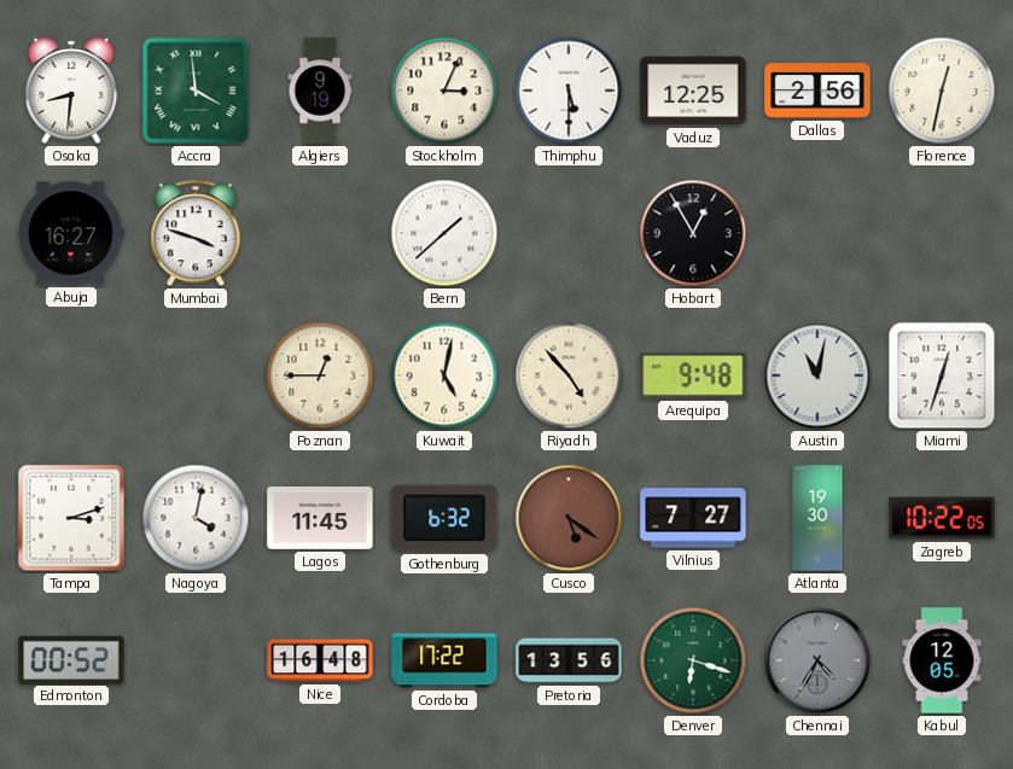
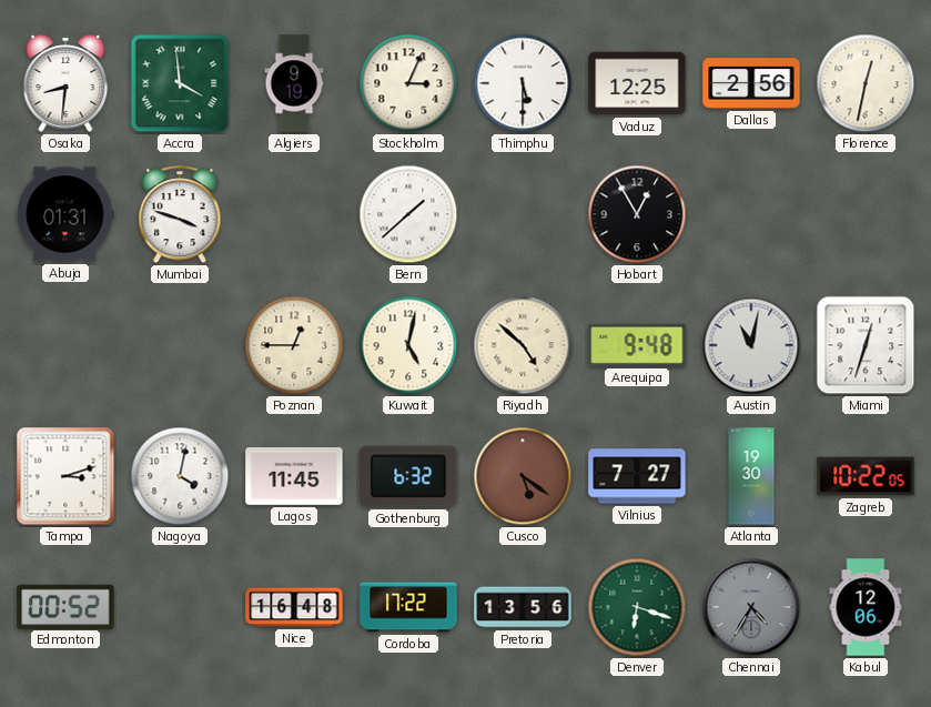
Abuja: 16:27 -> 01:31 (65, 214)
Riyadh: 4:53 -> 4:52 (523, 345)
Kabul: 12:05 -> 12:06 (866, 607)
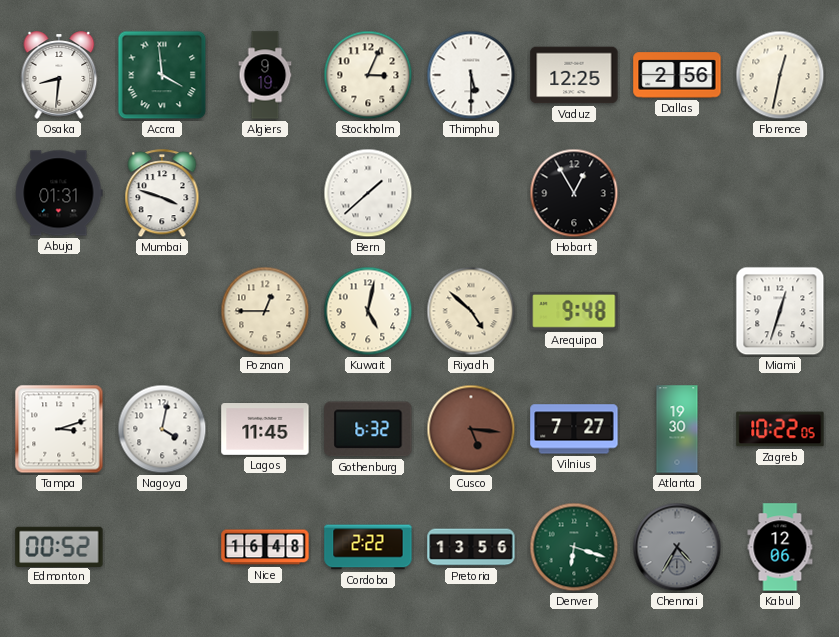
Austin: 11:02 -> none (751, 345)
Cusco: 5:21 -> 5:16 (471, 429)
Cordoba: 17:22 -> 2:22 (368, 547)
